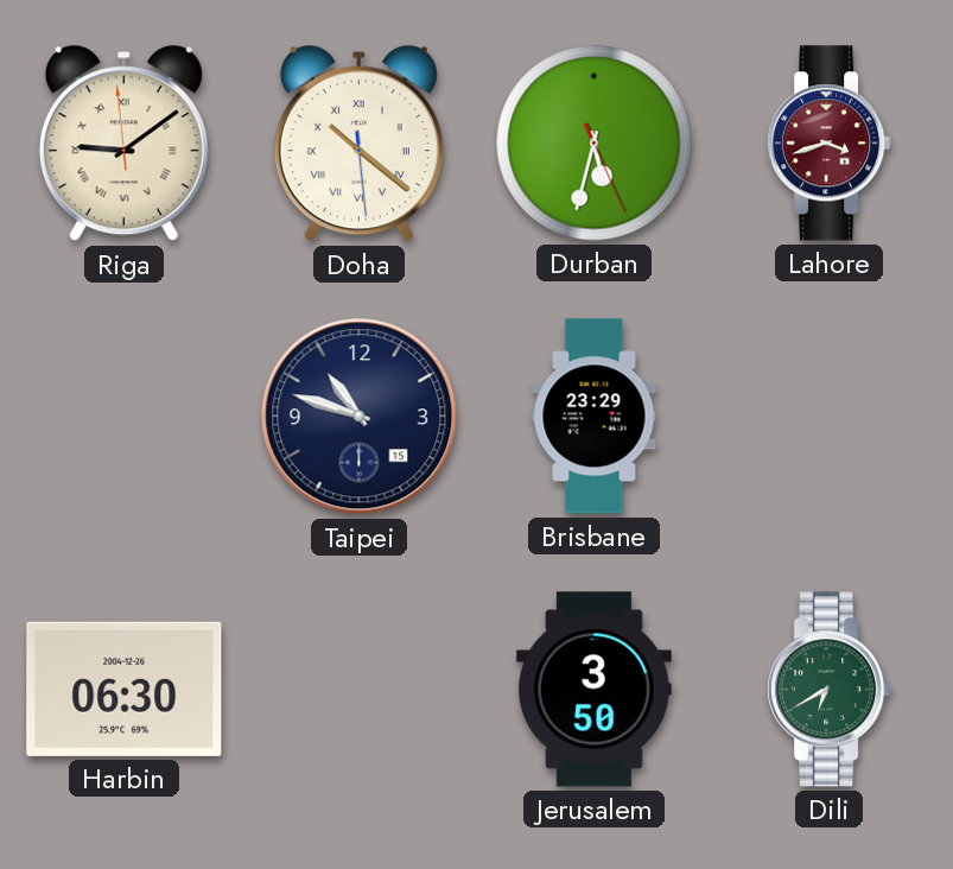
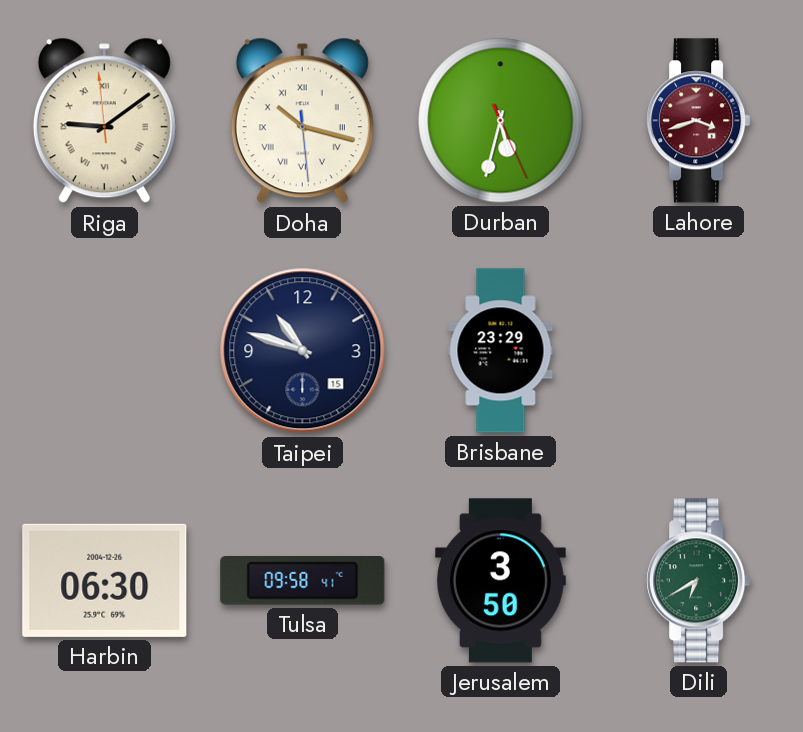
Doha: 10:21 -> 10:17 (302, 121)
Tulsa: none -> 09:58 (303, 581)
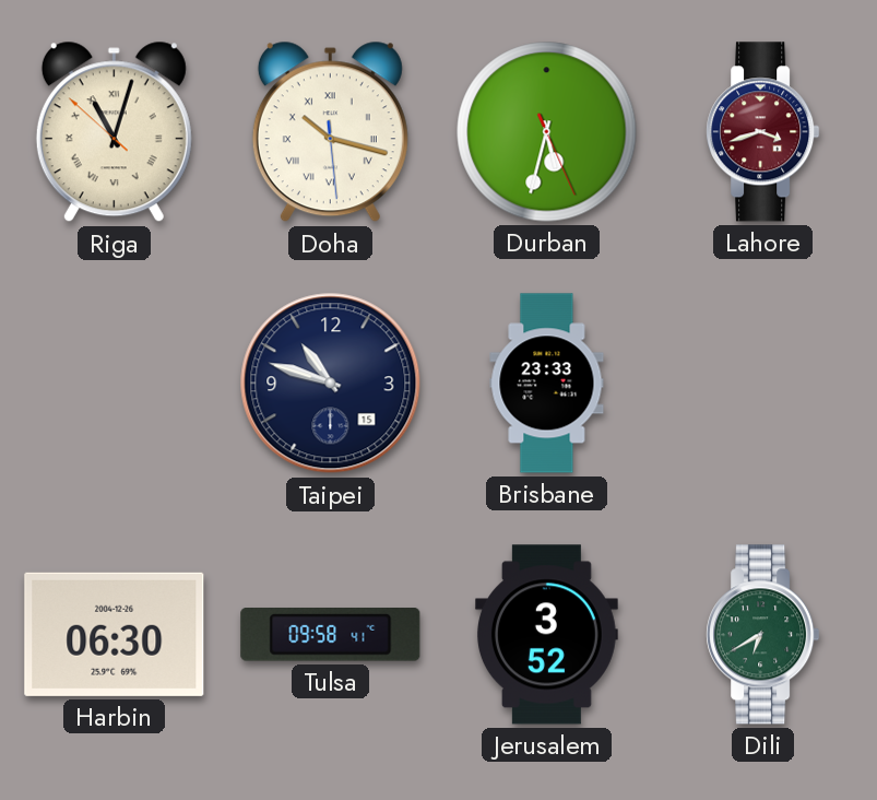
Riga: 9:08 -> 11:02 (114, 132)
Brisbane: 23:29 -> 23:33 (547, 384)
Jerusalem: 3:50 -> 3:52 (546, 635)
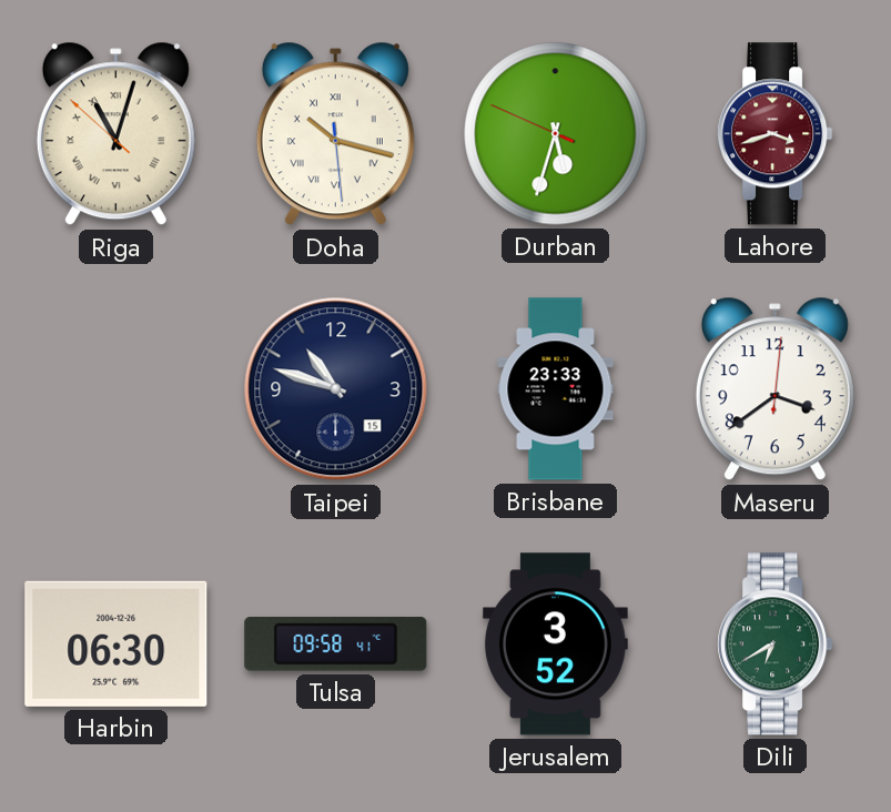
Durban: 5:32:26 -> 5:32:49 (556, 134)
Maseru: none -> 3:39 (774, 389)
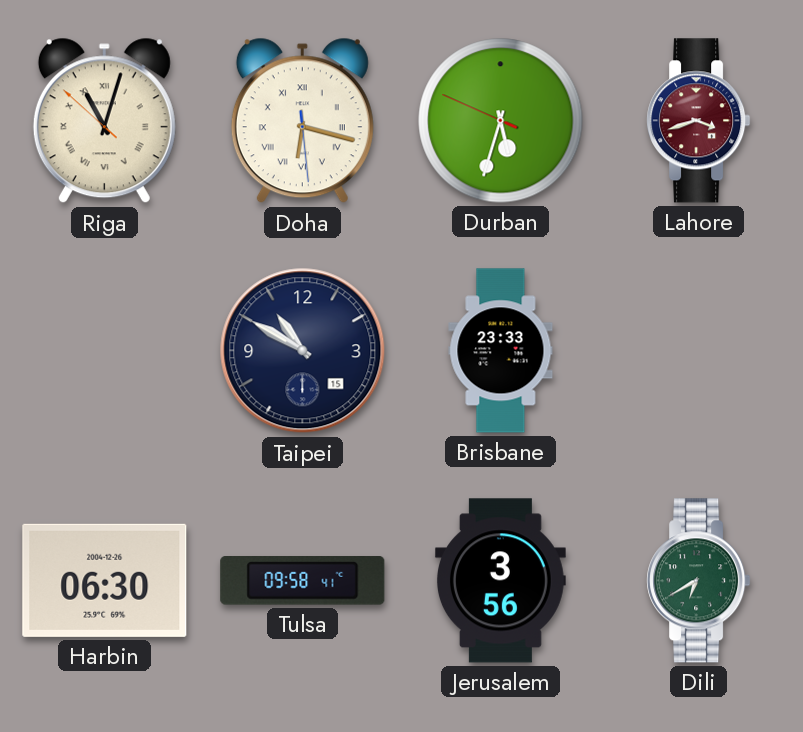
Doha: 10:17 -> 6:17 (302, 121)
Taipei: 10:48 -> 10:50 (303, 351)
Maseru: 3:39 -> none (774, 389)
Jerusalem: 3:52 -> 3:56 (500, 581)
